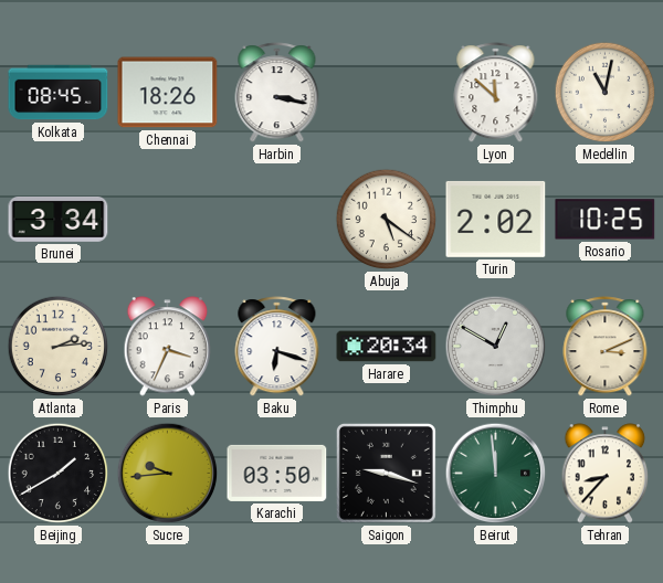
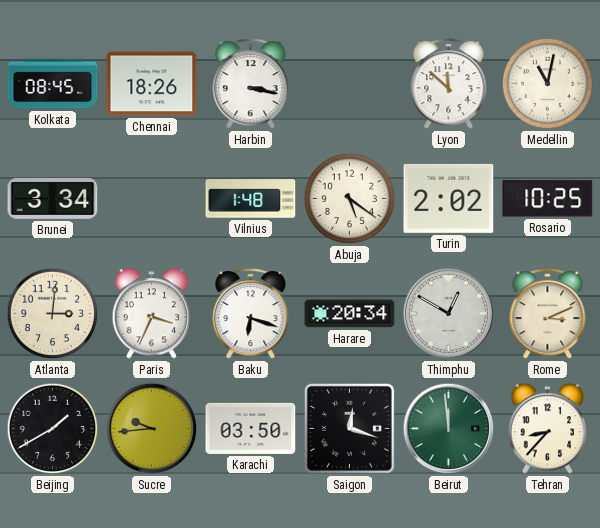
Vilnius: none -> 1:48 (251, 199)
Atlanta: 2:14 -> 3:01 (53, 314)
Saigon: 9:18 -> 12:18 (349, 428)
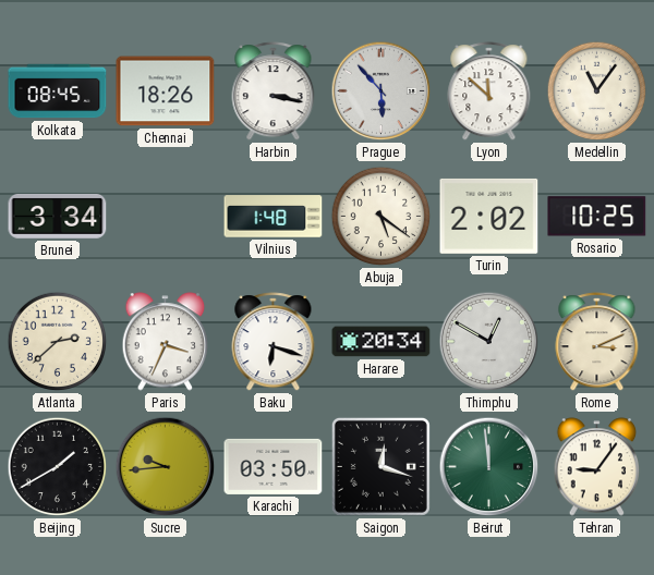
Prague: none -> 5:53 (381, 91)
Medellin: 11:02 -> 11:06 (597, 91)
Atlanta: 3:01 -> 2:38 (58, 342)
Tehran: 8:37 -> 9:06 (597, 467)
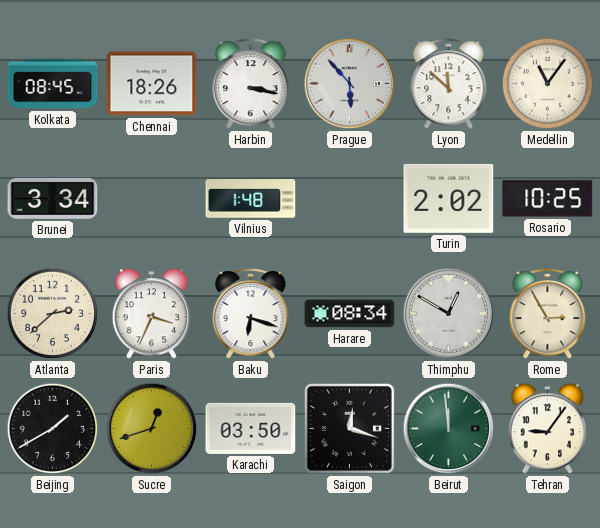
Abuja: 5:21 -> none (381, 217)
Harare: 20:34 -> 08:34 (350, 314)
Rome: 3:11 -> 2:55 (548, 314)
Sucre: 9:44 -> 12:42 (152, 429)
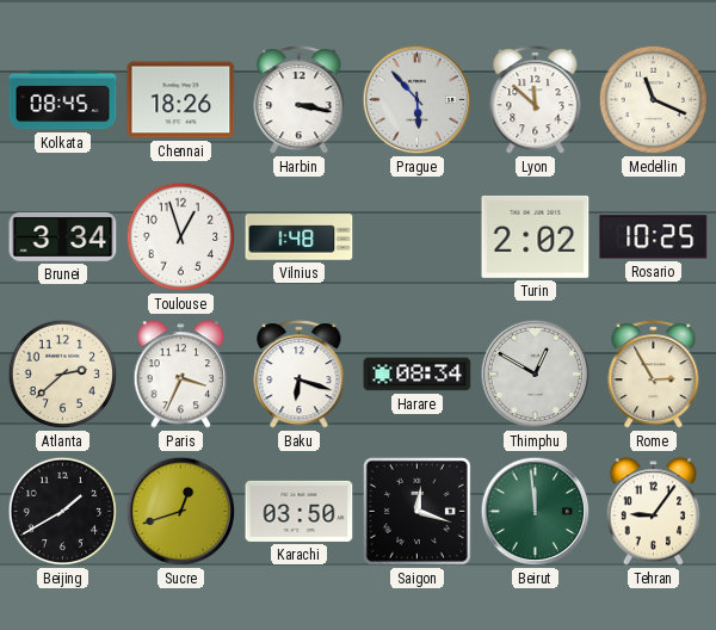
Medellin: 11:06 -> 11:19 (654, 100)
Toulouse: none -> 12:57 (181, 237)
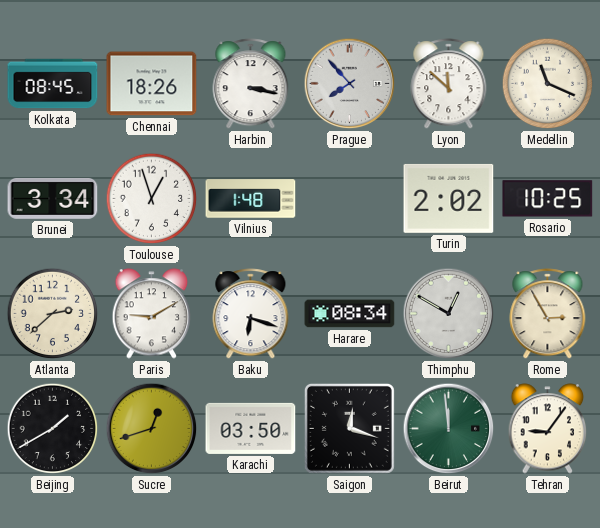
Prague: 5:53 -> 7:53 (350, 84)
Paris: 3:34 -> 9:10 (152, 314)
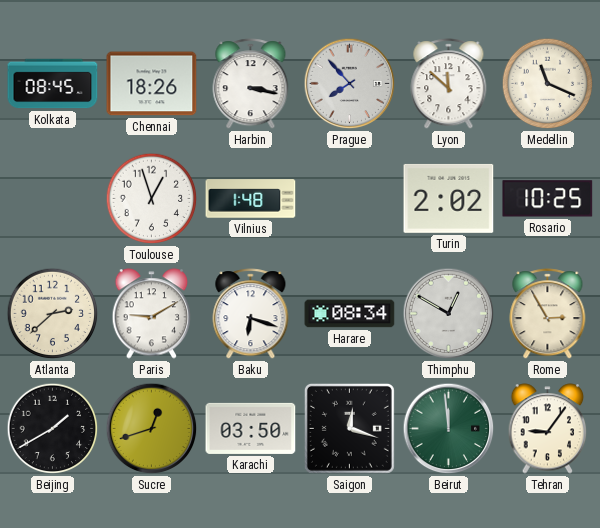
Brunei: 3:34 -> none (53, 199)
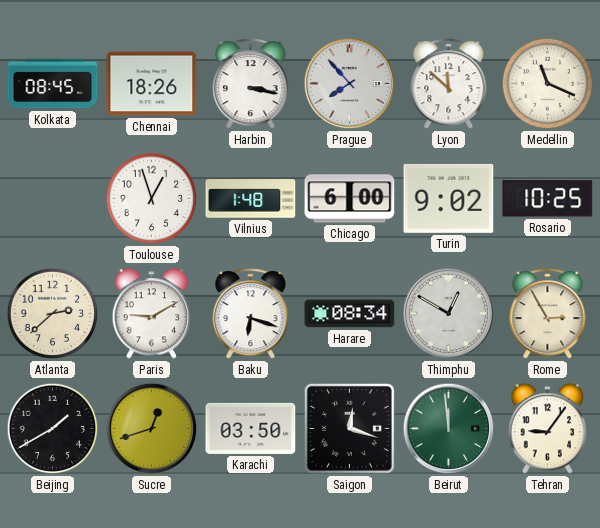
Chicago: none -> 6:00 (350, 199)
Turin: 2:02 -> 9:02 (449, 198)
